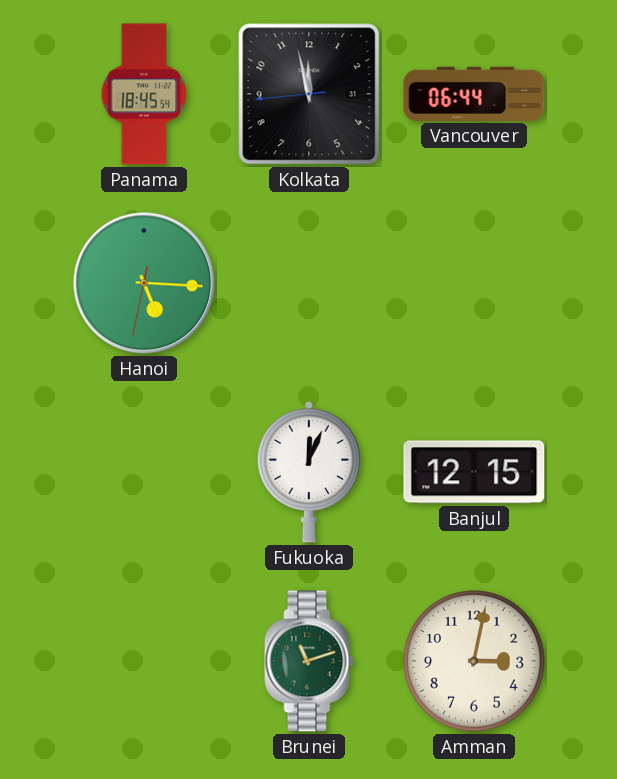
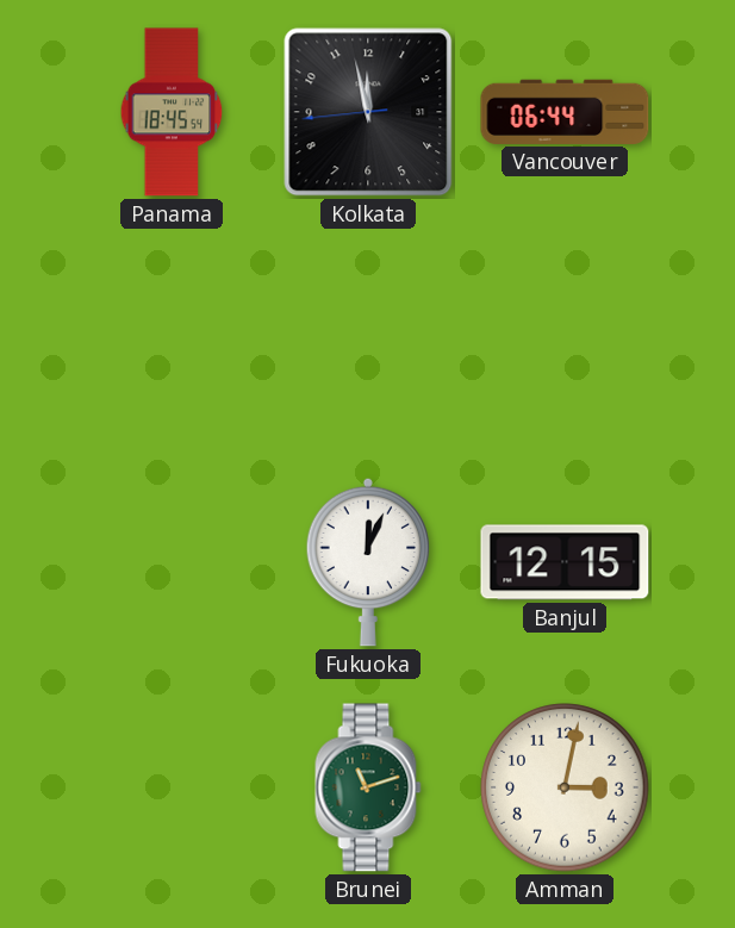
Hanoi: 5:15 -> none (144, 283)
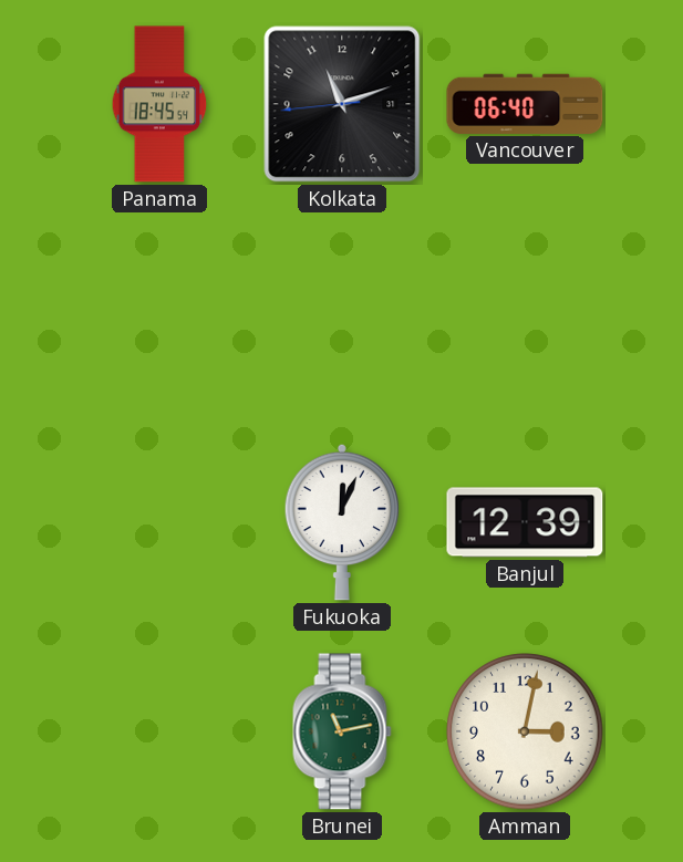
Kolkata: 11:57 -> 11:11 (342, 104)
Vancouver: 06:44 -> 06:40 (525, 104)
Banjul: 12:15 -> 12:39 (525, 522)
Brunei: 11:12 -> 11:13 (342, 731)
